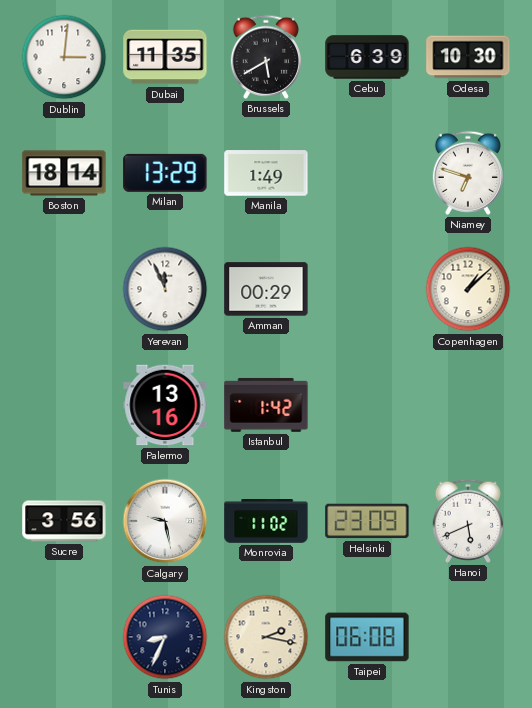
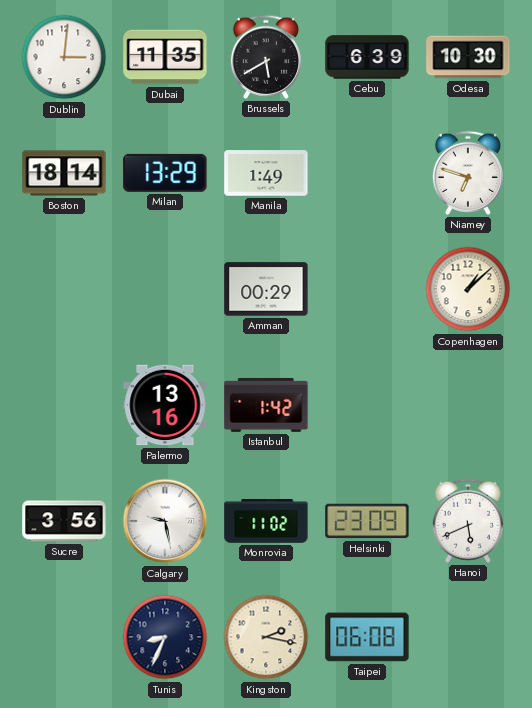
Yerevan: 11:56 -> none (165, 289)
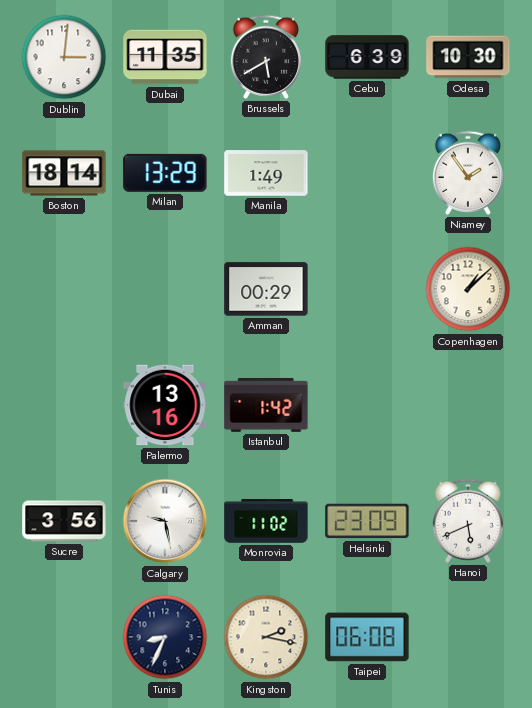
Niamey: 6:48 -> 1:54 (468, 173)
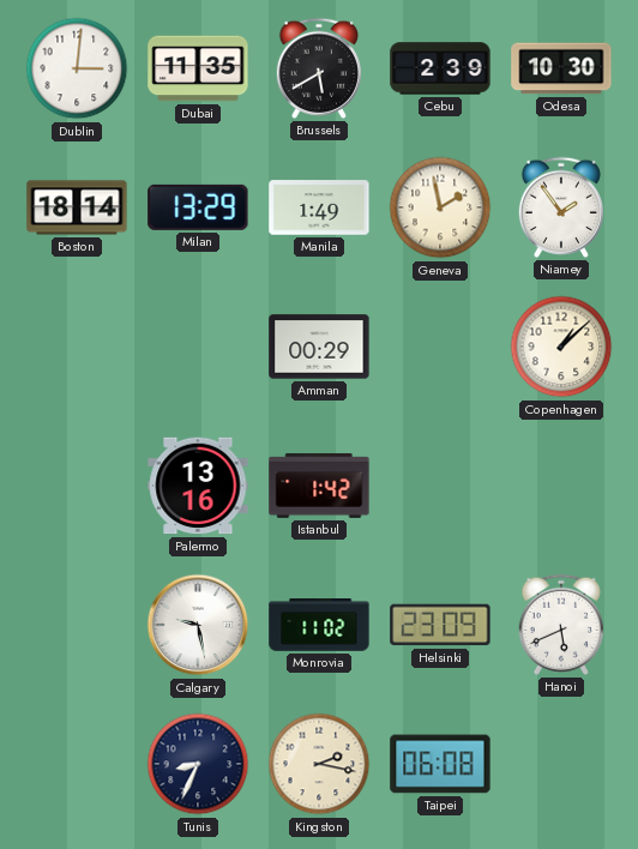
Cebu: 6:39 -> 2:39 (440, 68)
Geneva: none -> 1:58 (440, 207)
Sucre: 3:56 -> none (64, 521)
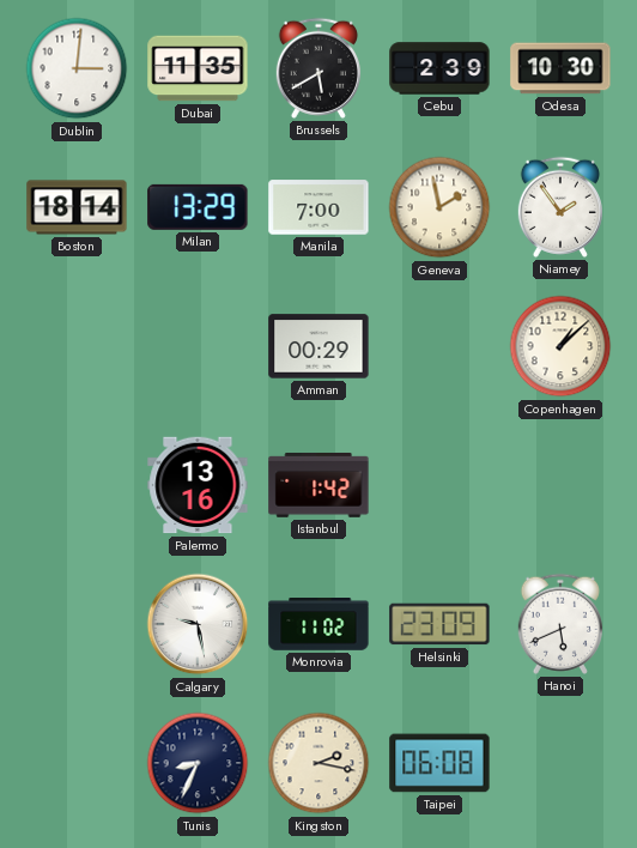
Manila: 1:49 -> 7:00 (318, 207)
